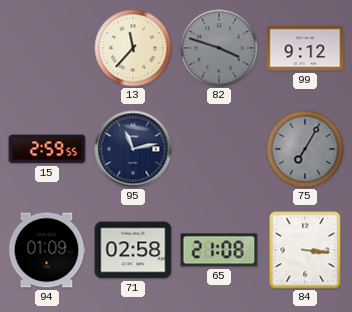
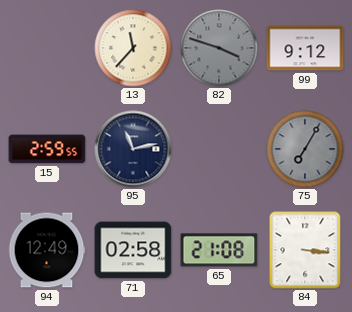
94: 01:09 -> 12:49 (47, 250)
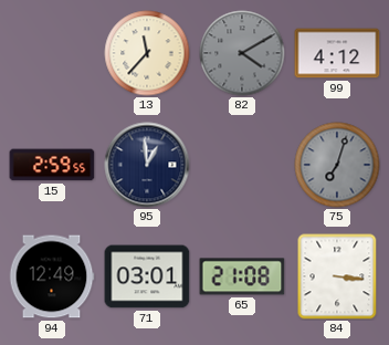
82: 3:48 -> 4:10 (242, 53)
99: 9:12 -> 4:12 (337, 53)
95: 11:13 -> 12:59 (147, 165)
75: 7:05 -> 7:03 (337, 165)
71: 02:58 -> 03:01 (147, 276)
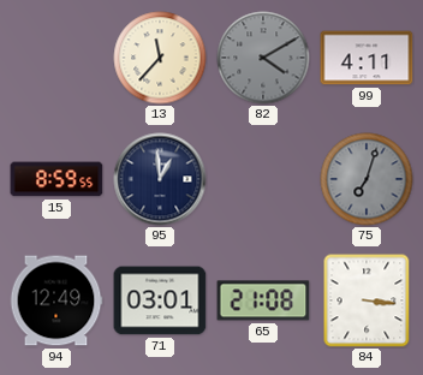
99: 4:12 -> 4:11 (367, 58)
15: 2:59 -> 8:59 (56, 179)
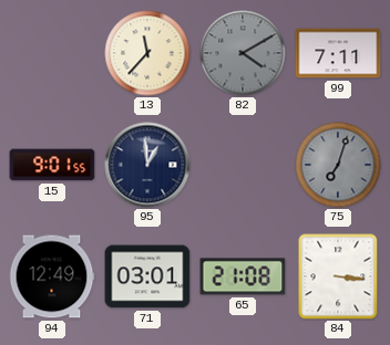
99: 4:11 -> 7:11 (338, 53)
15: 8:59 -> 9:01 (52, 165)
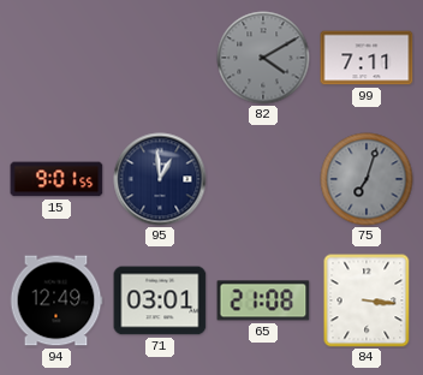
13: 11:37 -> none (147, 53)
